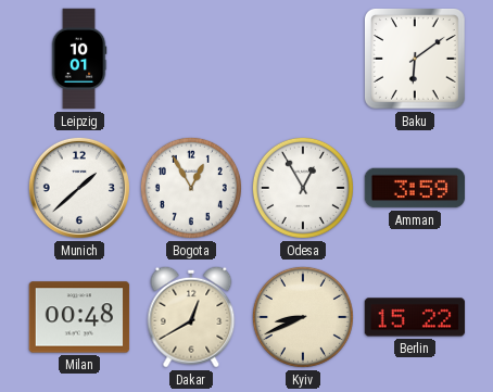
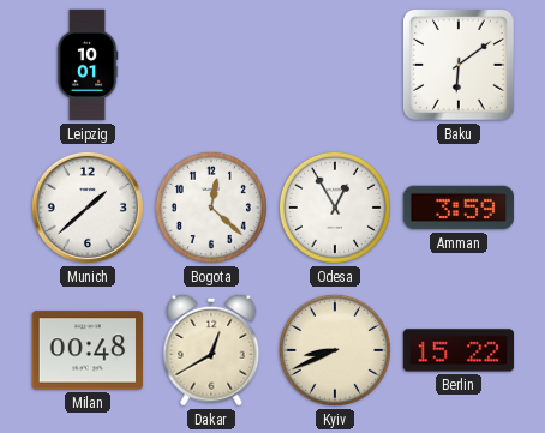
Bogota: 12:55 -> 12:22 (211, 208)
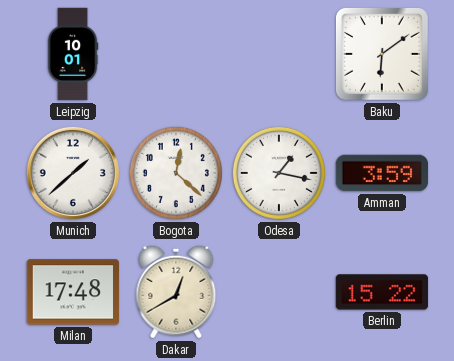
Odesa: 12:55 -> 1:17 (279, 173)
Milan: 00:48 -> 17:48 (73, 292)
Kyiv: 8:41 -> none (335, 350)
